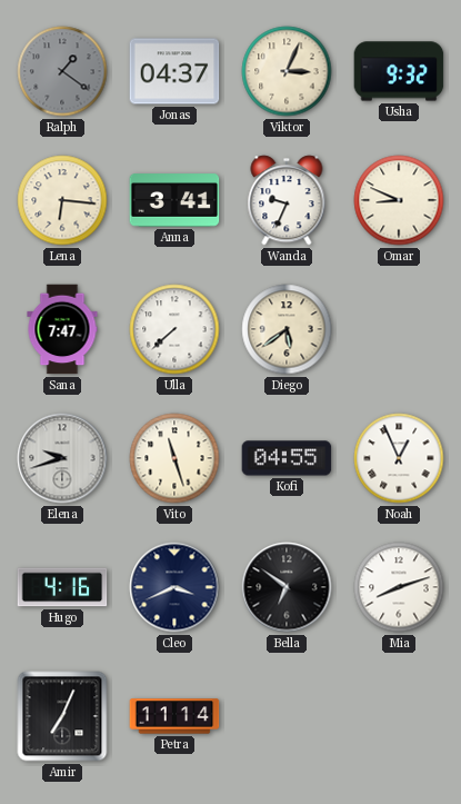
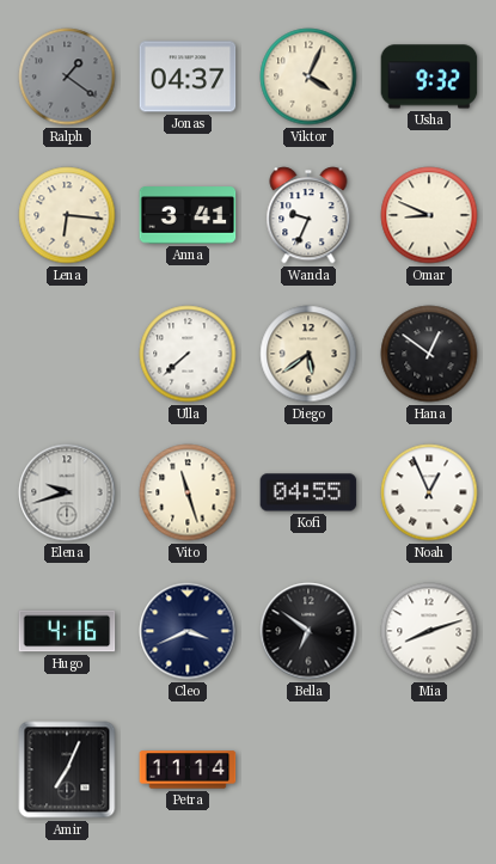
Viktor: 3:04 -> 4:04 (308, 76)
Sana: 7:47 -> none (62, 329)
Hana: none -> 12:51 (429, 354)
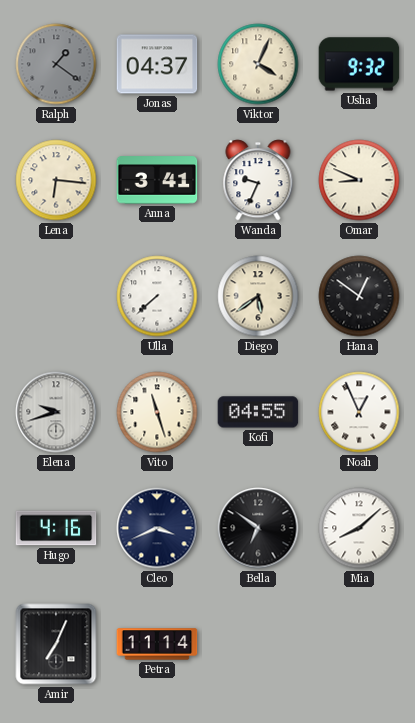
Mia: 8:12 -> 8:08 (359, 528)
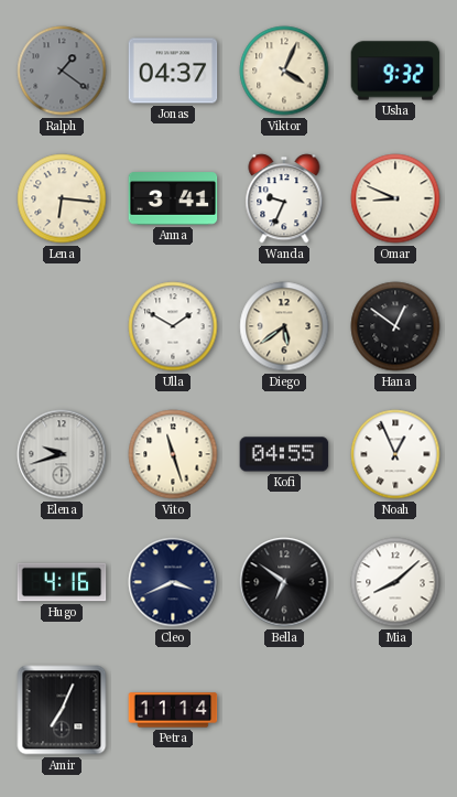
Ulla: 7:38 -> 1:50 (173, 326)
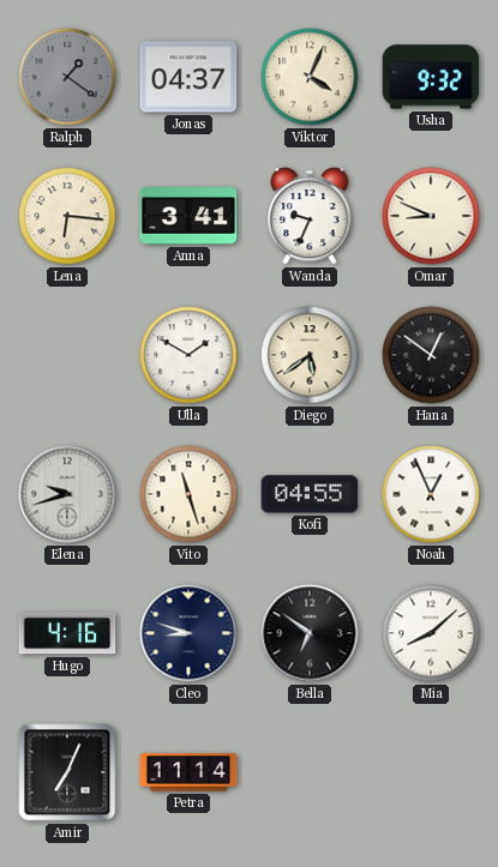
Cleo: 3:41 -> 8:48 (188, 633)
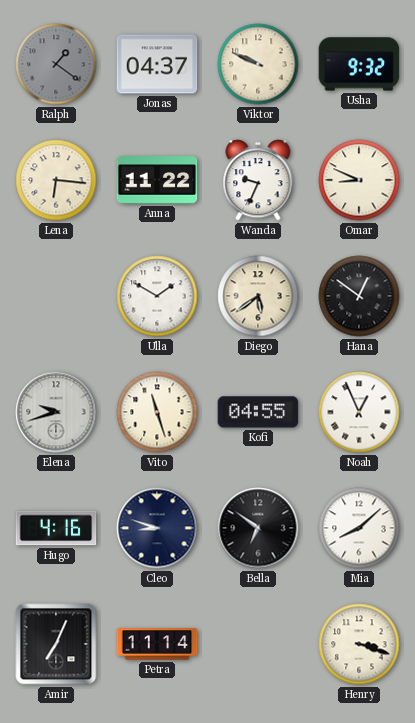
Viktor: 4:04 -> 9:49 (258, 64)
Anna: 3:41 -> 11:22 (157, 180)
Henry: none -> 3:18 (359, 644)
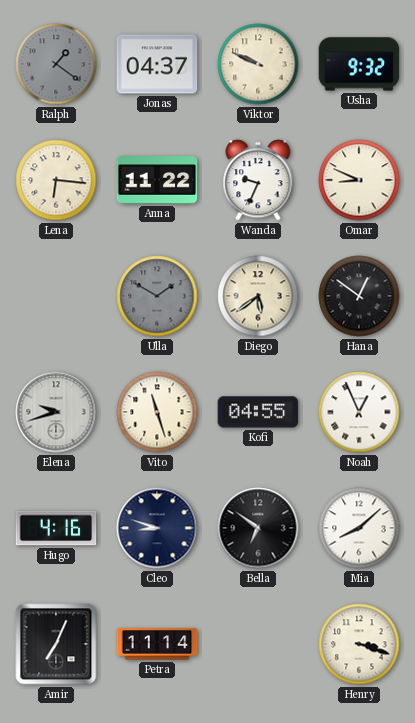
Ulla dial: white -> grey (157, 296)
